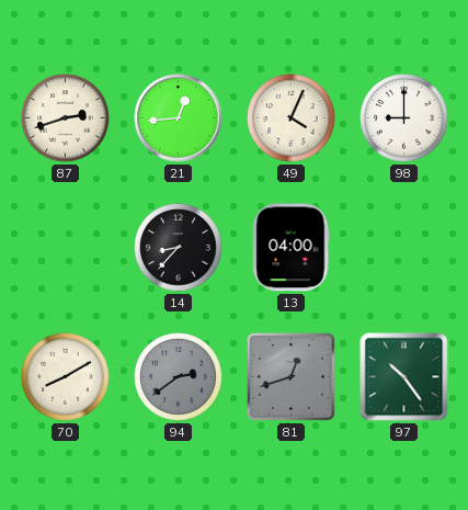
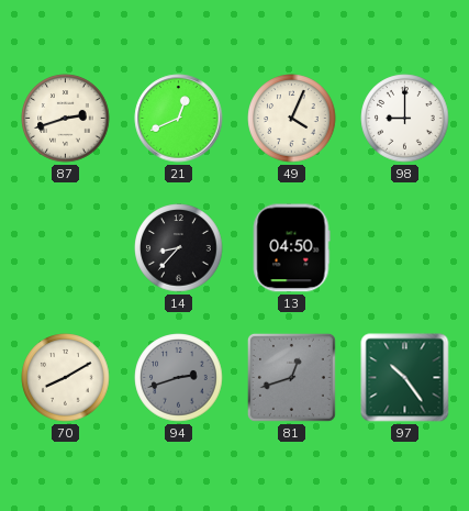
21: 12:44 -> 12:41 (179, 119)
13: 04:00 -> 04:50 (291, 248)
94: 2:39 -> 2:42 (179, 378)
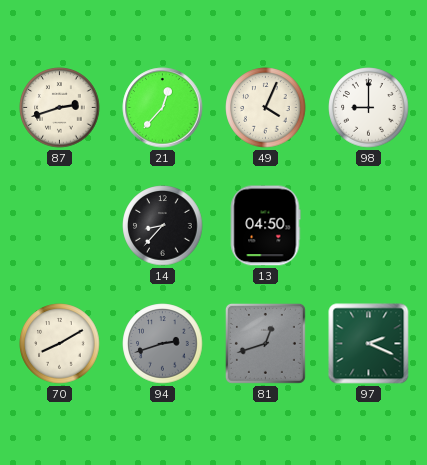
21: 12:41 -> 12:37 (163, 108)
97: 10:24 -> 2:19 (369, 344)
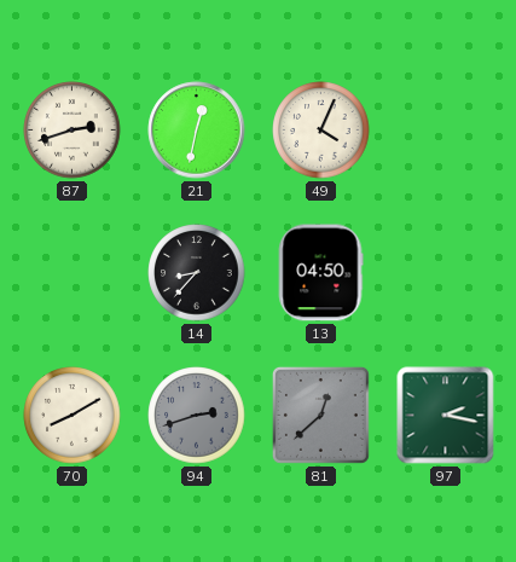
21: 12:37 -> 12:32 (197, 131)
98: 9:00 -> none (369, 108)
81: 12:42 -> 12:38 (320, 415)
97: 2:19 -> 2:17 (446, 416)
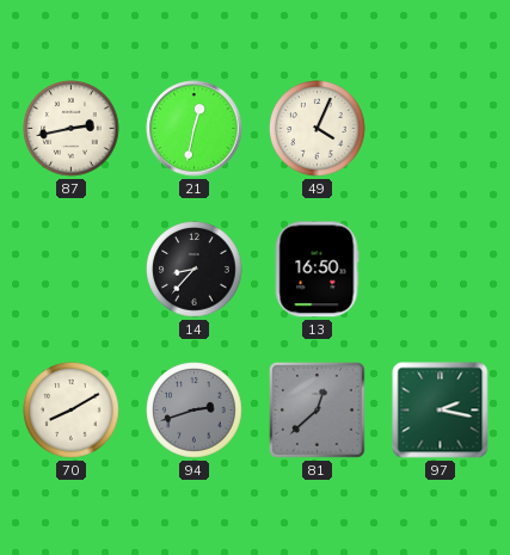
87: 2:42 -> 2:43 (72, 129)
13: 04:50 -> 16:50 (317, 270)
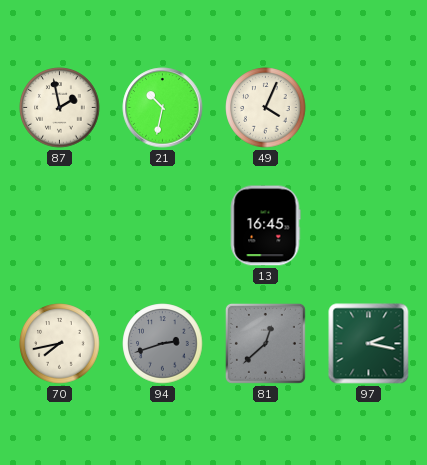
87: 2:43 -> 1:58 (60, 108)
21: 12:32 -> 10:32 (163, 108)
14: 8:37 -> none (195, 270)
13: 16:50 -> 16:45 (265, 226)
70: 8:10 -> 7:43 (60, 344)
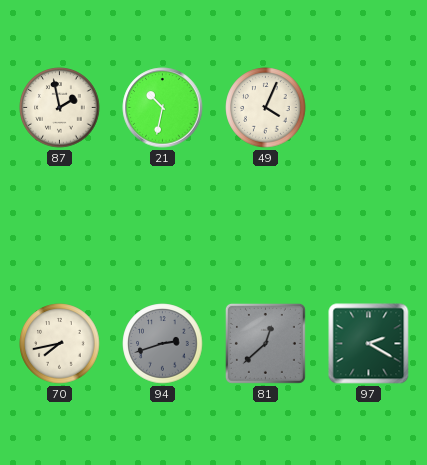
13: 16:45 -> none (265, 226)
97: 2:17 -> 2:20 (369, 344)
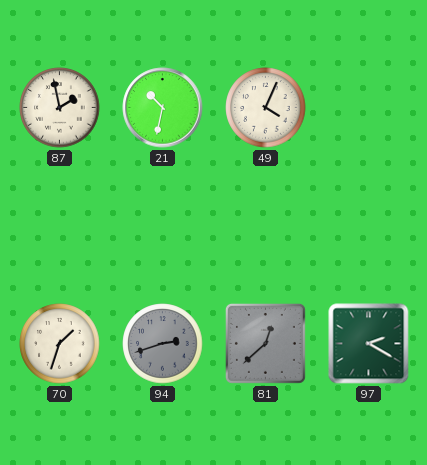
70: 7:43 -> 1:33 (60, 344)
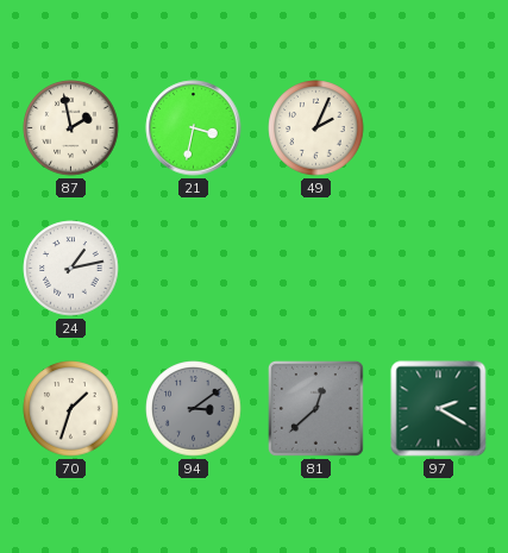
21: 10:32 -> 3:32 (194, 128)
49: 4:04 -> 2:04 (316, 128)
24: none -> 1:13 (71, 269)
94: 2:42 -> 3:09 (194, 409)
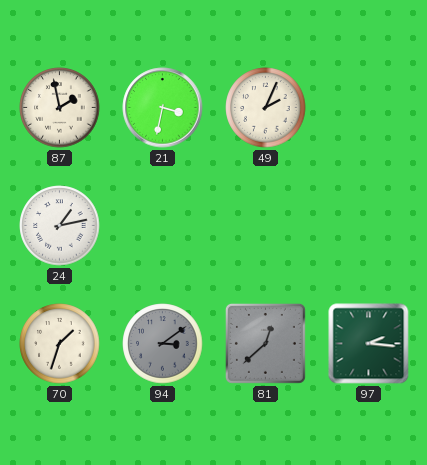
97: 2:20 -> 2:16 (369, 344)
